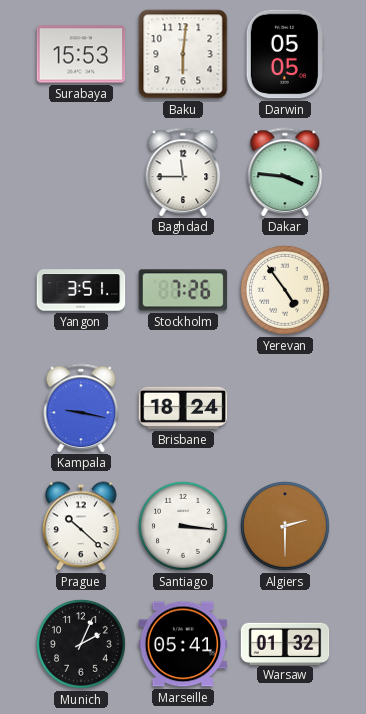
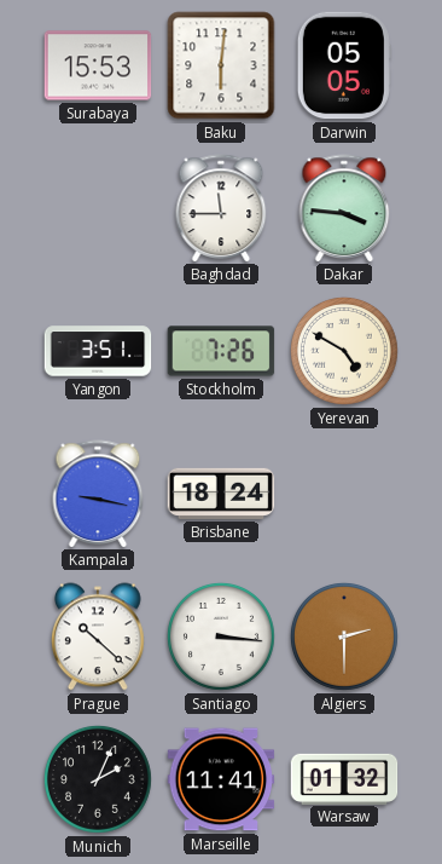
Yerevan: 4:54 -> 4:50 (345, 352)
Marseille: 05:41 -> 11:41 (221, 779)
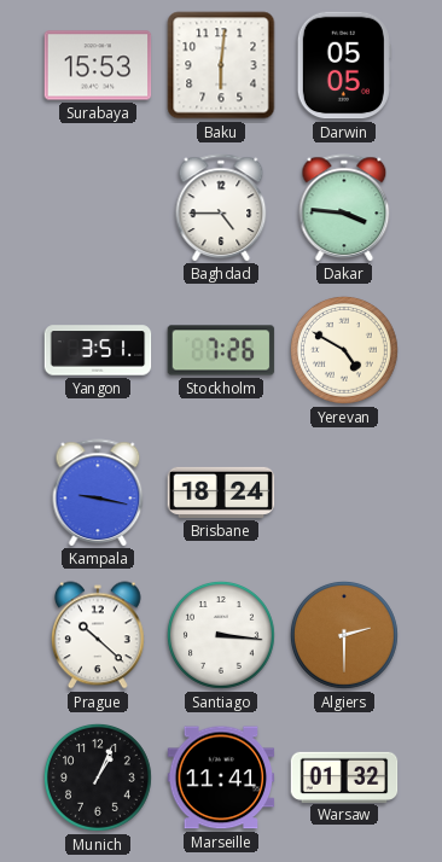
Baghdad: 11:45 -> 4:45 (221, 208)
Munich: 2:04 -> 1:04 (99, 779)
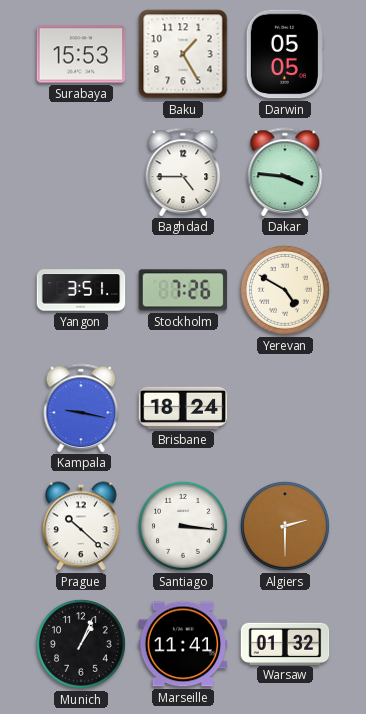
Baku: 6:01 -> 1:25 (183, 54)
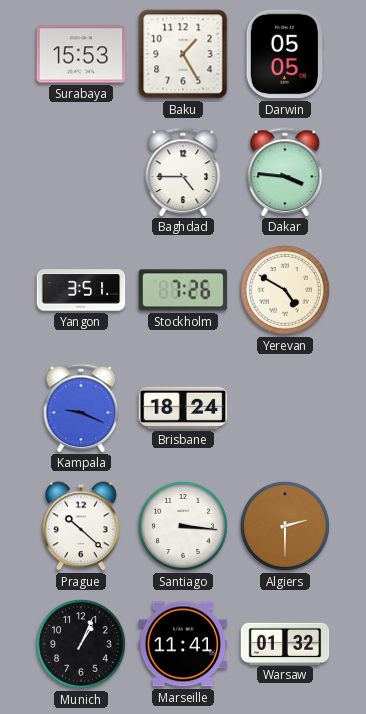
Kampala: 9:17 -> 9:19 (81, 408)
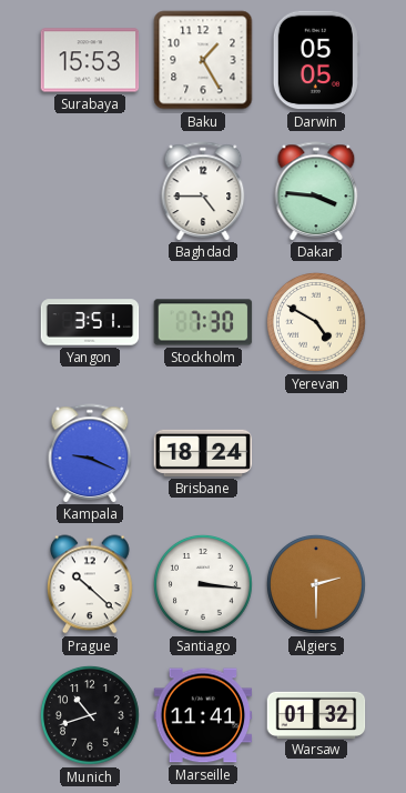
Stockholm: 7:26 -> 7:30 (203, 322)
Munich: 1:04 -> 10:42 (91, 716)
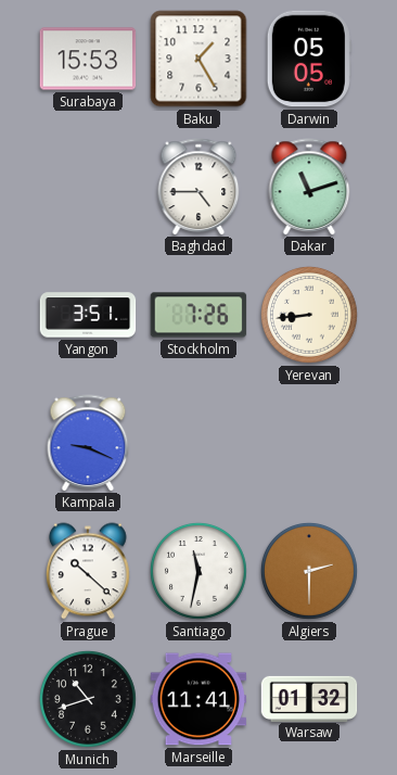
Dakar: 3:46 -> 11:12 (309, 187)
Stockholm: 7:30 -> 7:26 (198, 315)
Yerevan: 4:50 -> 8:44 (310, 316)
Brisbane: 18:24 -> none (203, 453)
Santiago: 3:16 -> 11:32 (200, 572)
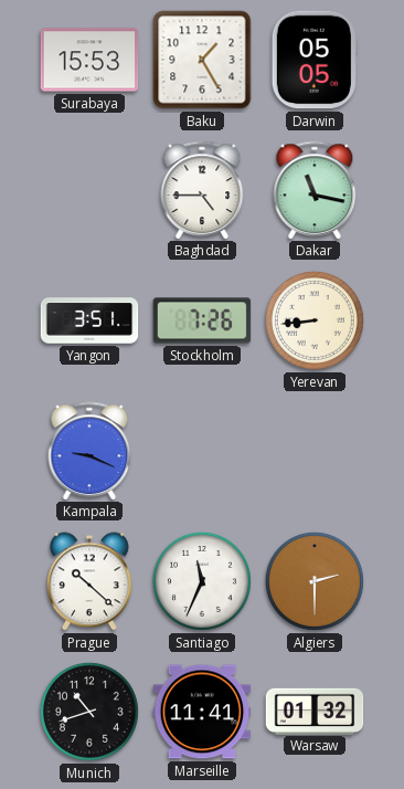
Dakar: 11:12 -> 11:17 (315, 190)
Santiago: 11:32 -> 11:34 (203, 582)
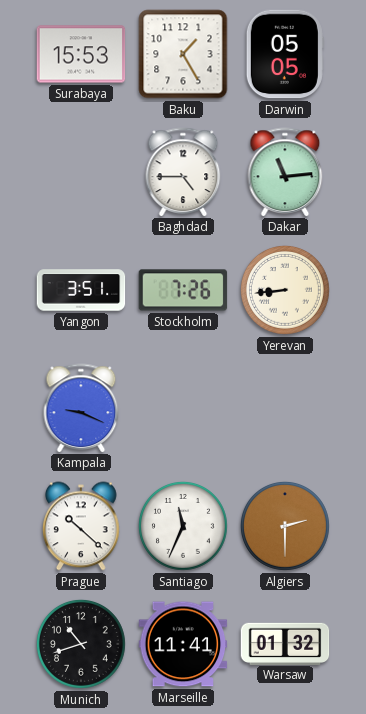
Dakar: 11:17 -> 11:14 (285, 172)
